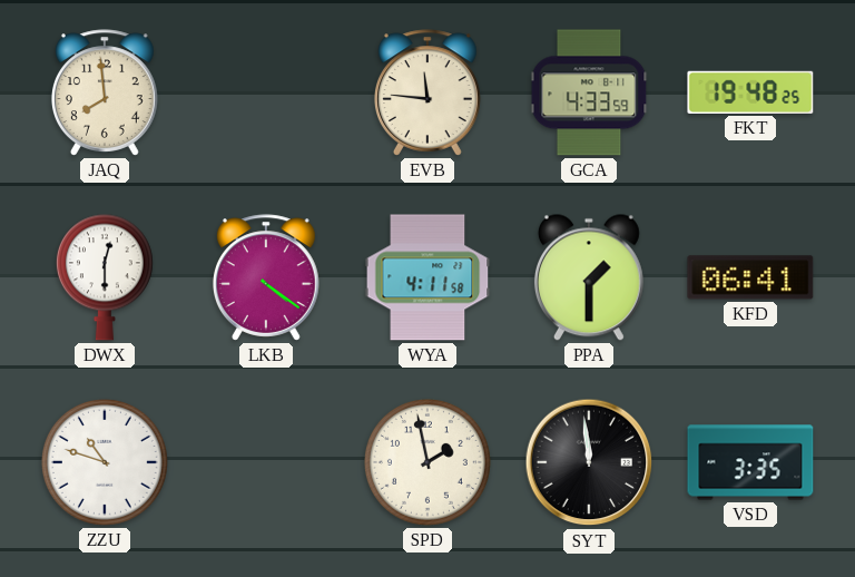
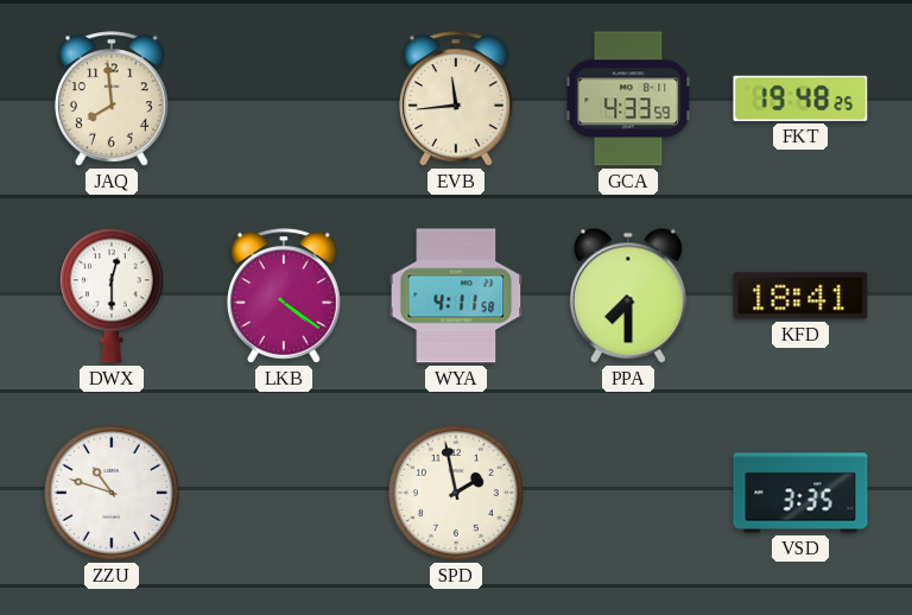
EVB: 11:46 -> 11:44 (456, 99)
PPA: 1:30 -> 7:30 (628, 296)
KFD: 06:41 -> 18:41 (800, 296)
SYT: 11:59 -> none (589, 462)
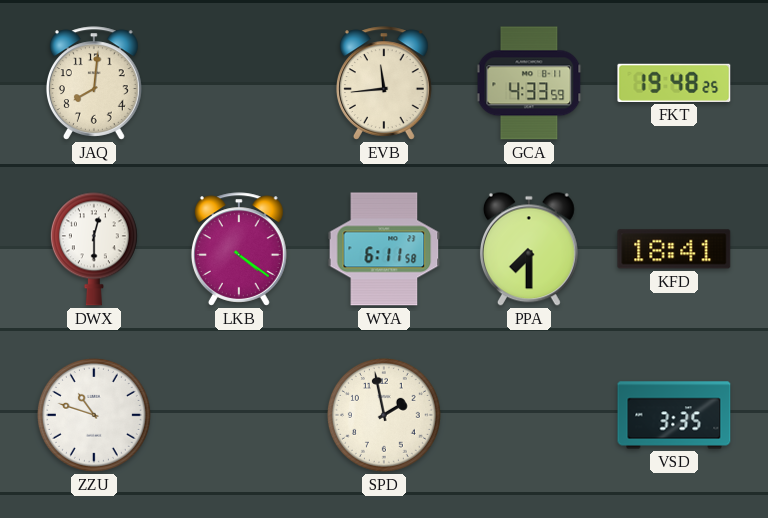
JAQ: 7:59 -> 8:01 (94, 83)
WYA: 4:11 -> 6:11 (384, 249)
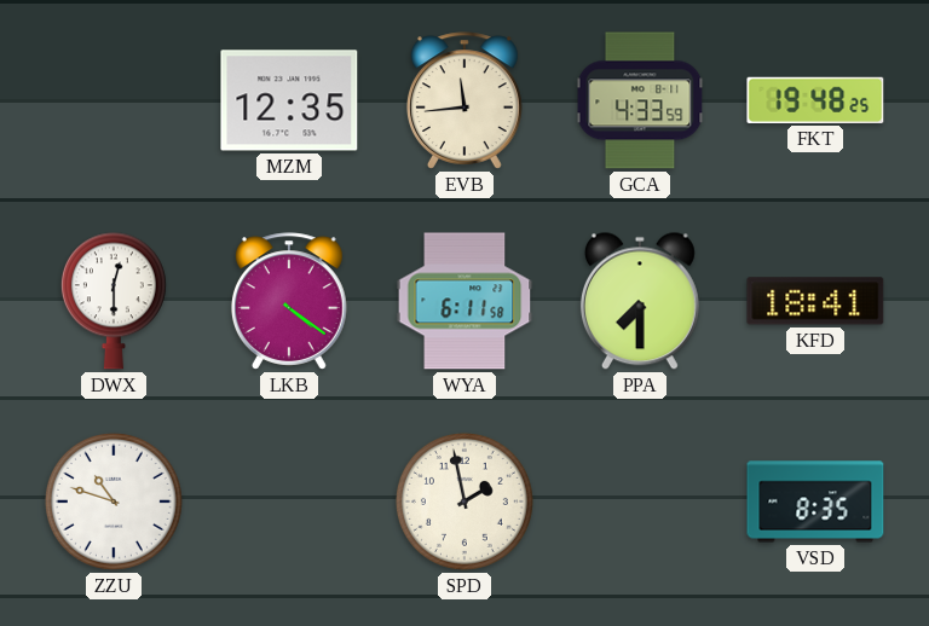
JAQ: 8:01 -> none (94, 83)
MZM: none -> 12:35 (289, 100)
VSD: 3:35 -> 8:35 (815, 502)
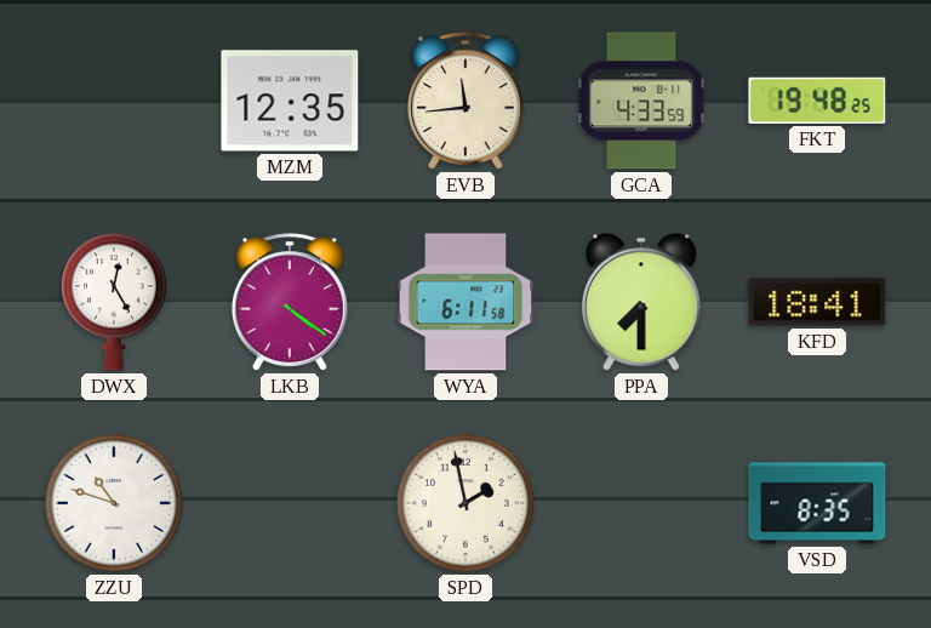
DWX: 12:30 -> 12:25 (114, 302)
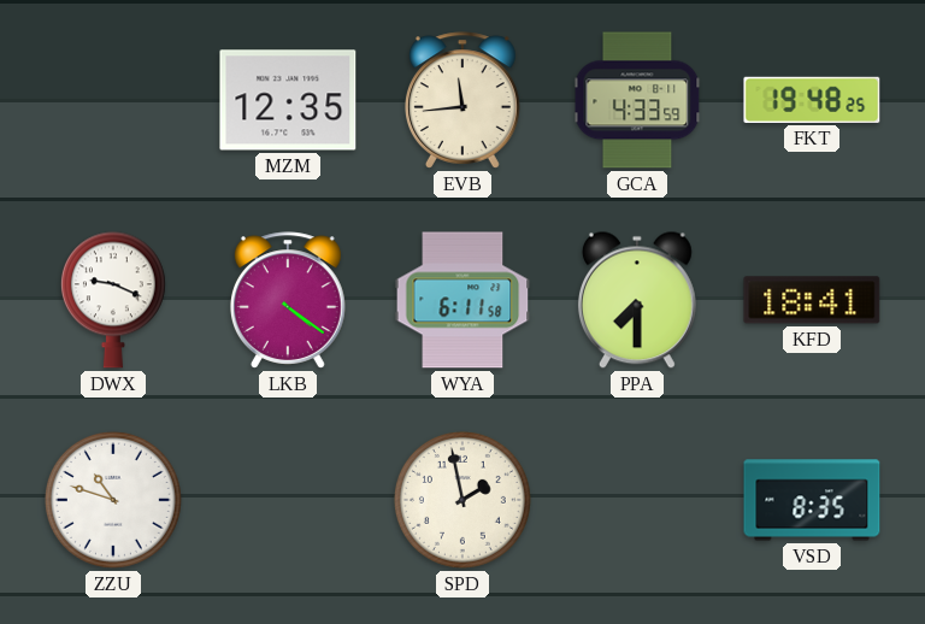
DWX: 12:25 -> 9:19 (113, 300)
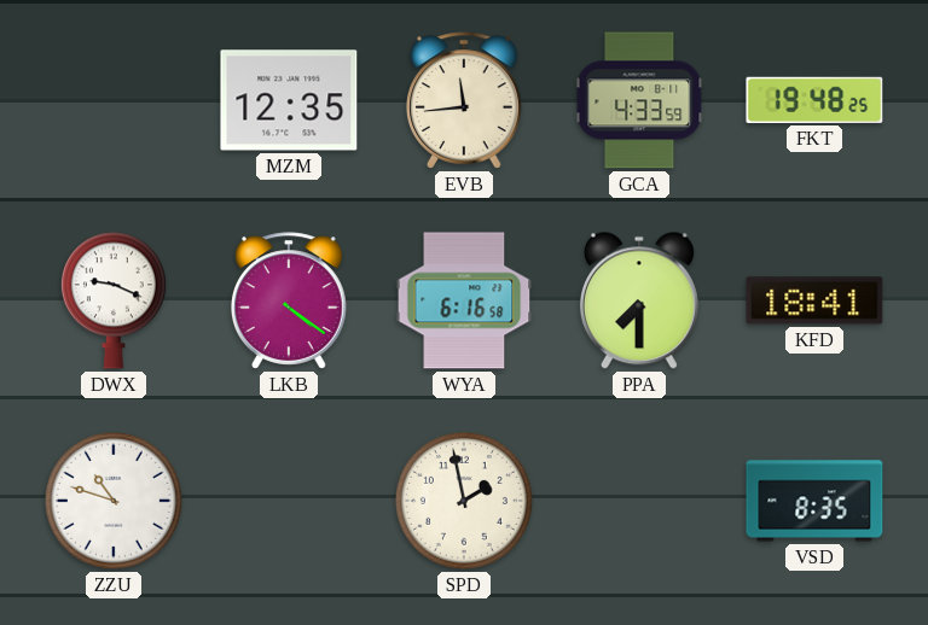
WYA: 6:11 -> 6:16 (464, 300)
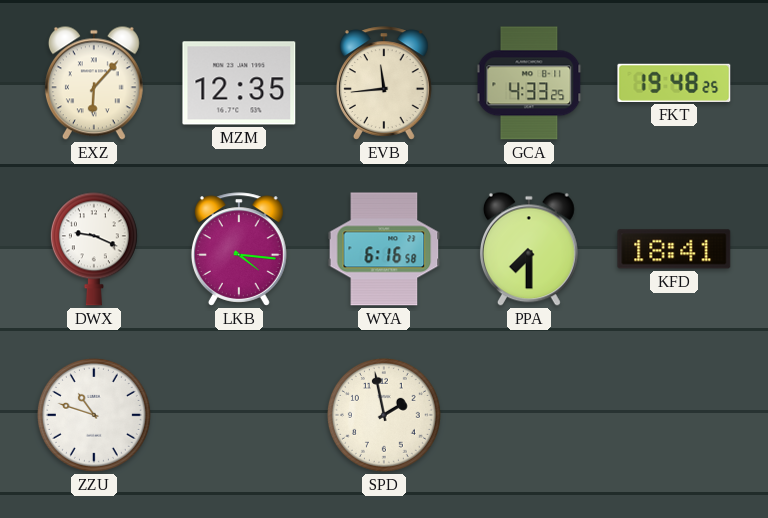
EXZ: none -> 6:07 (94, 83)
GCA: 4:33:59 -> 4:33:25 (529, 83)
LKB: 4:21 -> 4:16 (239, 249)
VSD: 8:35 -> none (814, 501)
